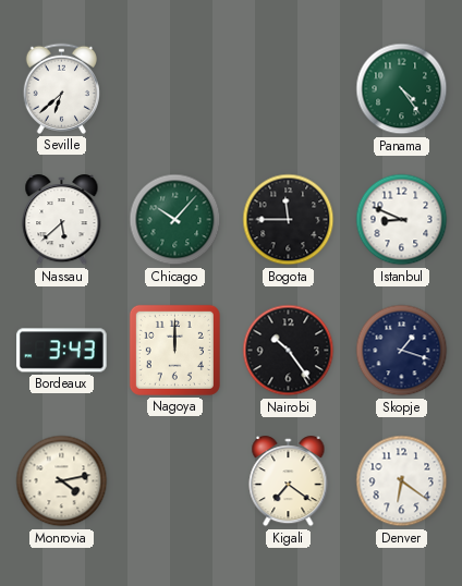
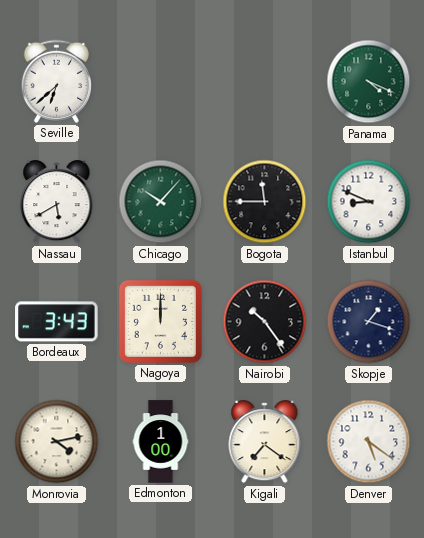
Panama: 4:24 -> 4:19 (369, 82)
Nassau: 5:38 -> 5:40 (57, 202)
Edmonton: none -> 1:00 (161, 442)
Denver: 6:21 -> 5:21 (369, 442)
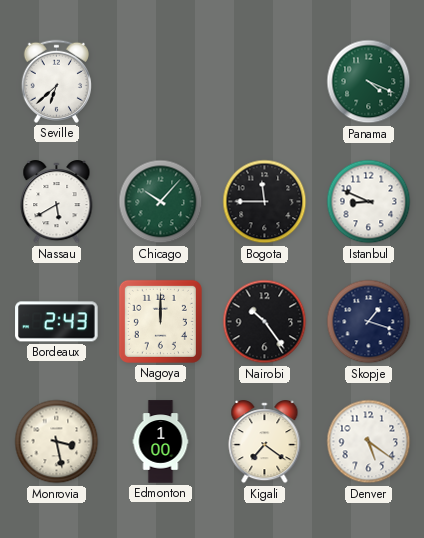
Bordeaux: 3:43 -> 2:43 (57, 322)
Monrovia: 4:13 -> 3:28 (57, 442)
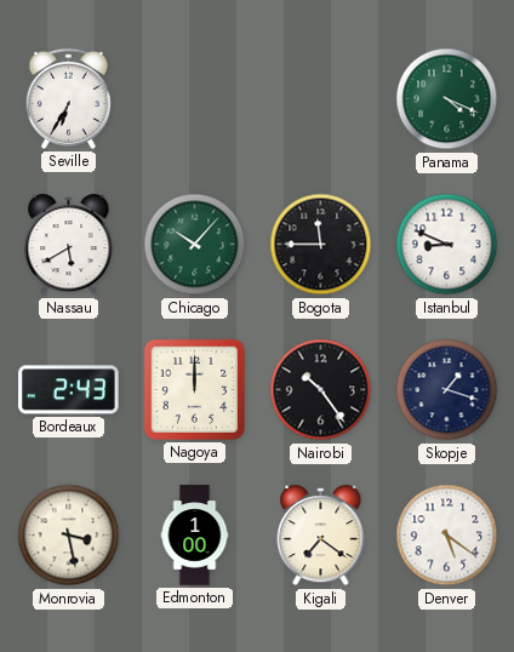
Seville: 6:38 -> 6:35 (68, 98)
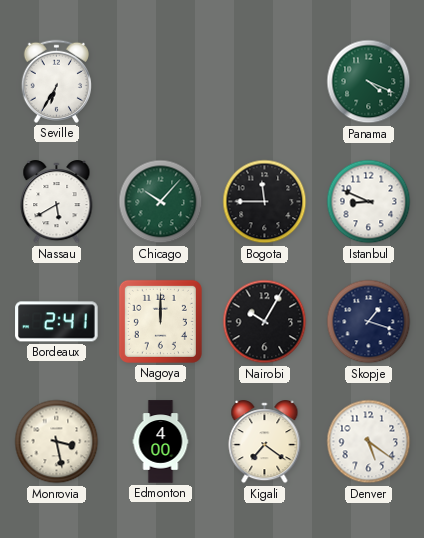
Bordeaux: 2:43 -> 2:41 (57, 322)
Nairobi: 10:24 -> 10:05 (265, 322)
Edmonton: 1:00 -> 4:00 (161, 442)
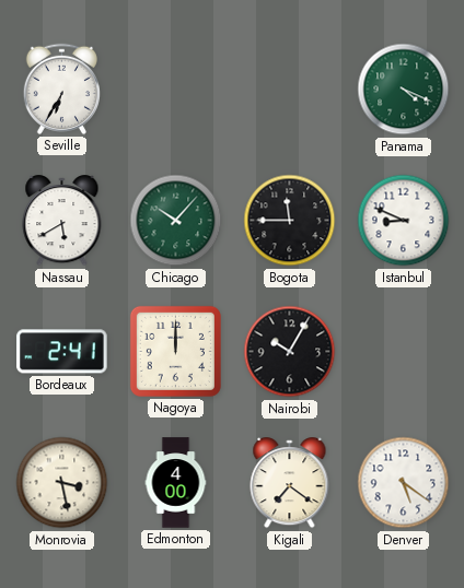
Skopje: 1:18 -> none (369, 322)
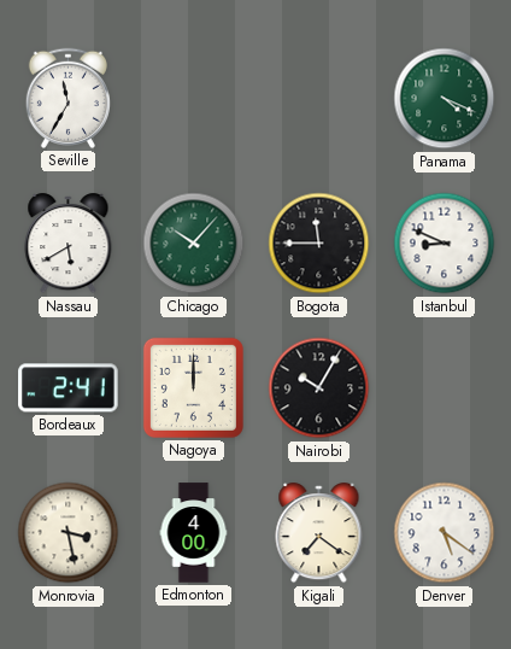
Seville: 6:35 -> 11:35 (67, 98)
